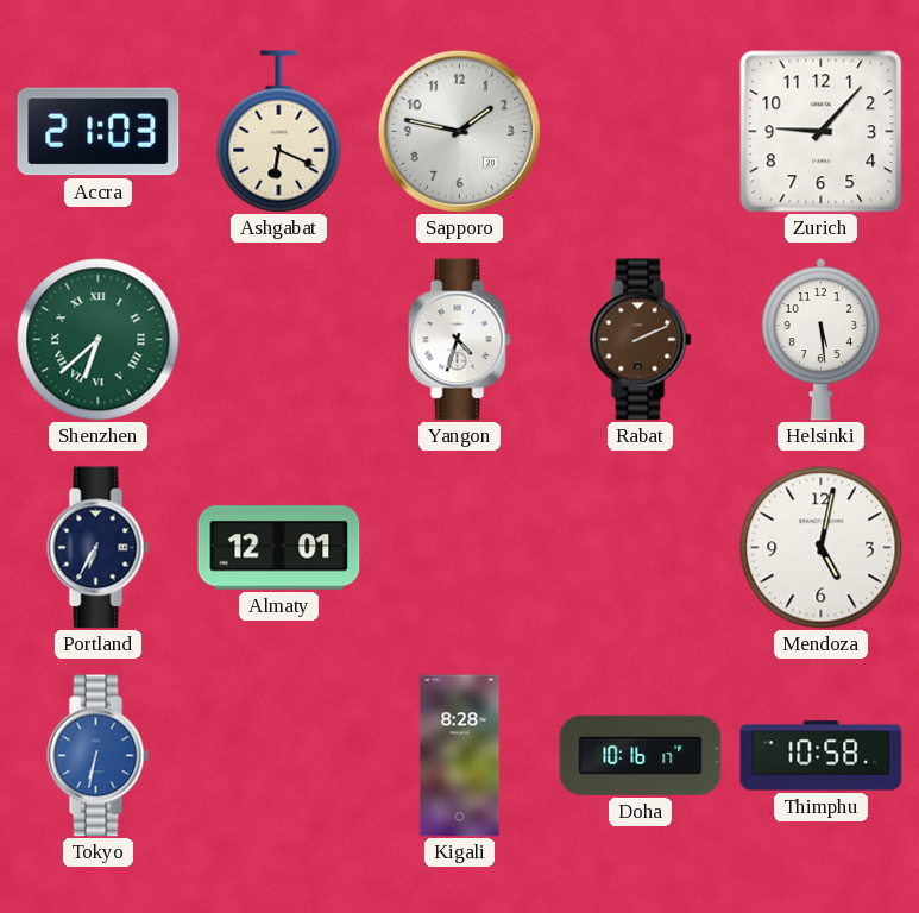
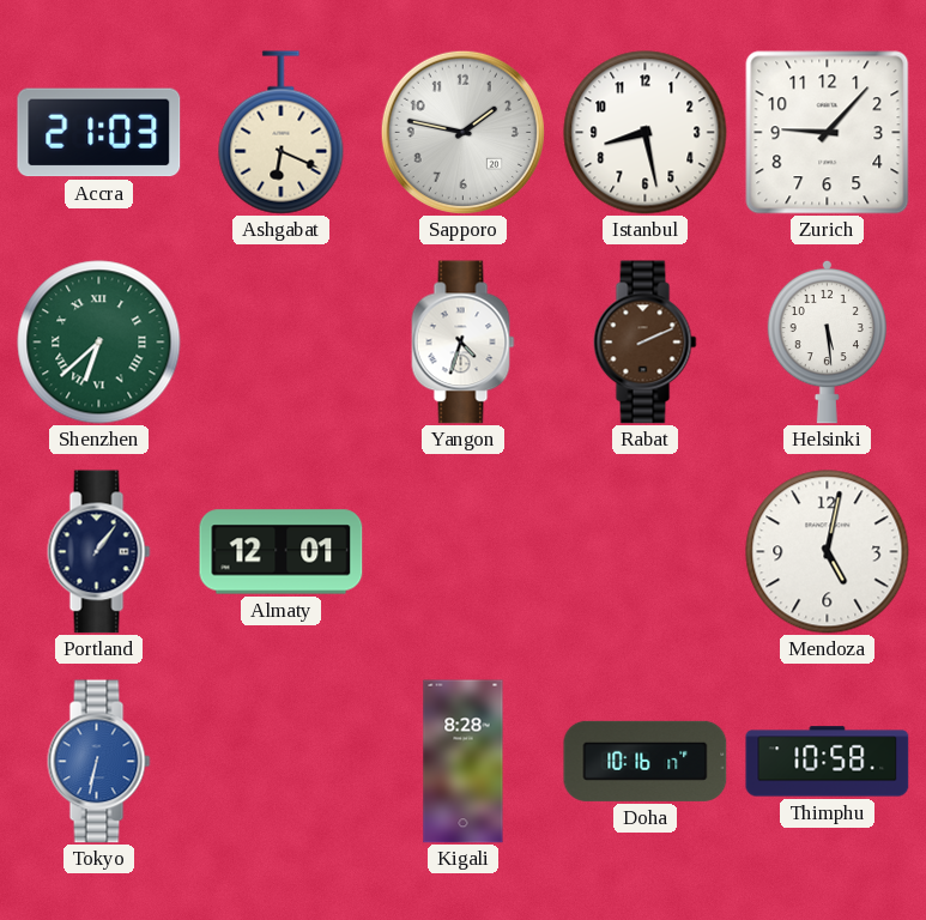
Istanbul: none -> 8:28 (646, 133)
Portland: 6:35 -> 1:06 (99, 552)
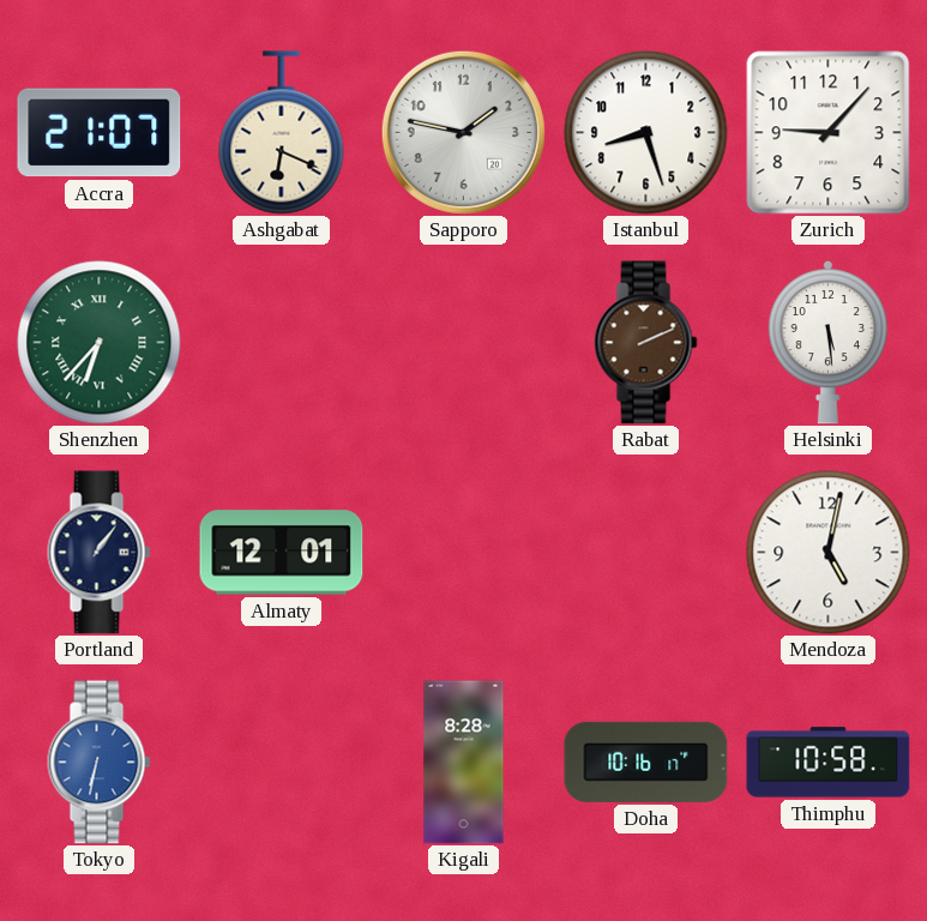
Accra: 21:03 -> 21:07 (100, 133)
Istanbul: 8:28 -> 8:27 (646, 133)
Shenzhen: 6:38 -> 6:37 (100, 343)
Yangon: 4:33 -> none (464, 343)
